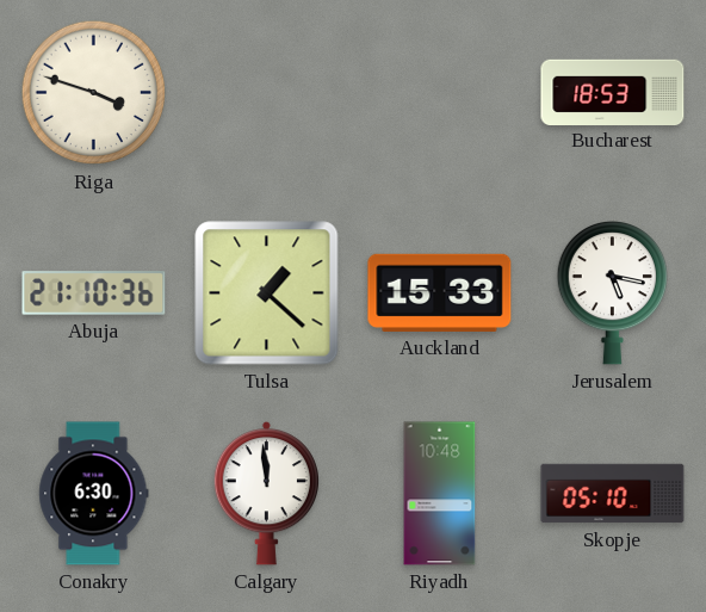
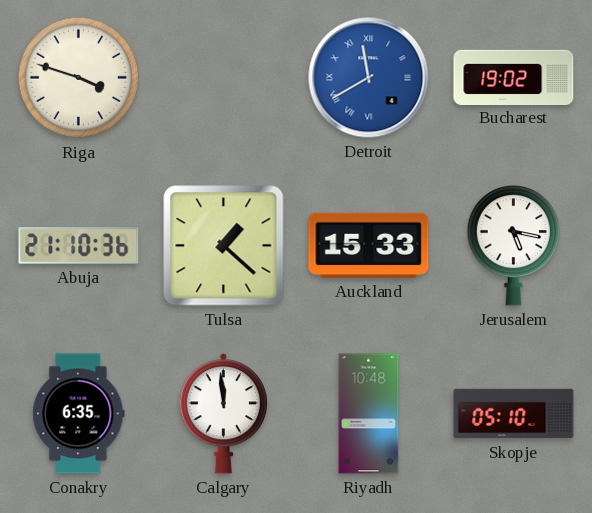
Detroit: none -> 11:40 (369, 78)
Bucharest: 18:53 -> 19:02 (514, 77)
Conakry: 6:30 -> 6:35 (79, 414)
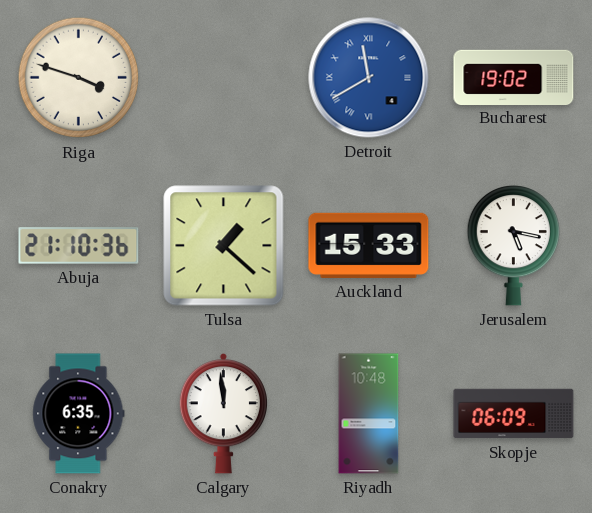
Skopje: 05:10 -> 06:09 (514, 414)
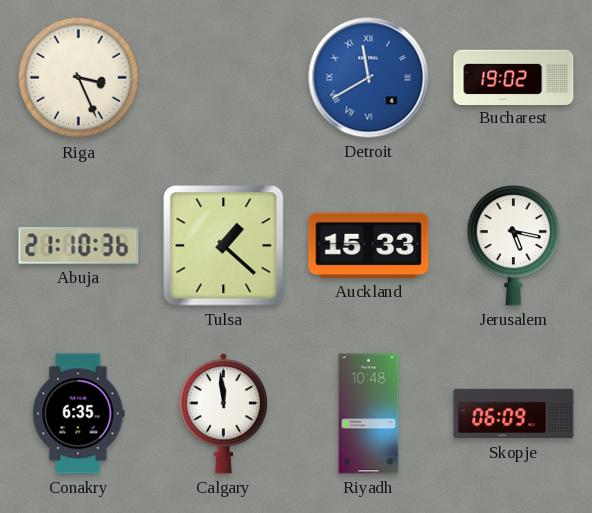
Riga: 3:48 -> 3:26 (79, 78)
